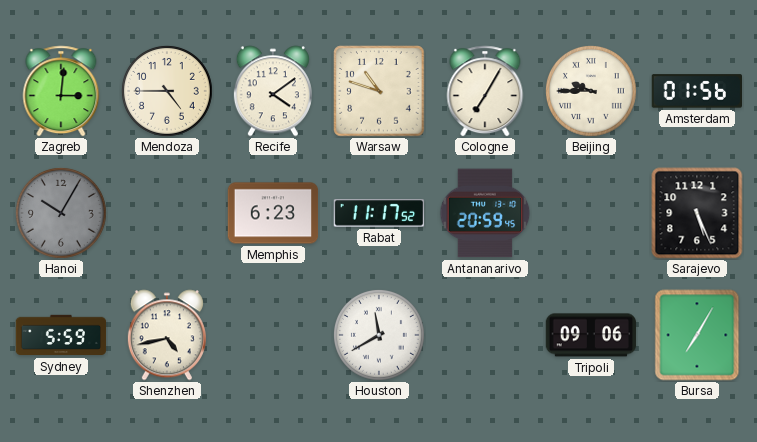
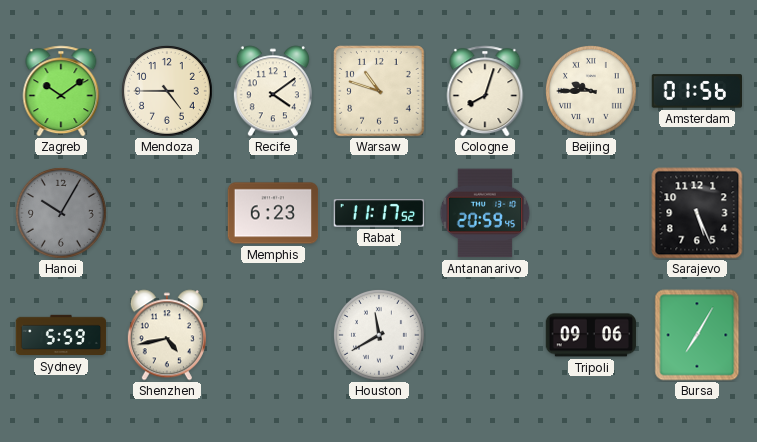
Zagreb: 3:01 -> 10:09 (61, 91)
Cologne: 7:05 -> 8:03 (485, 91)
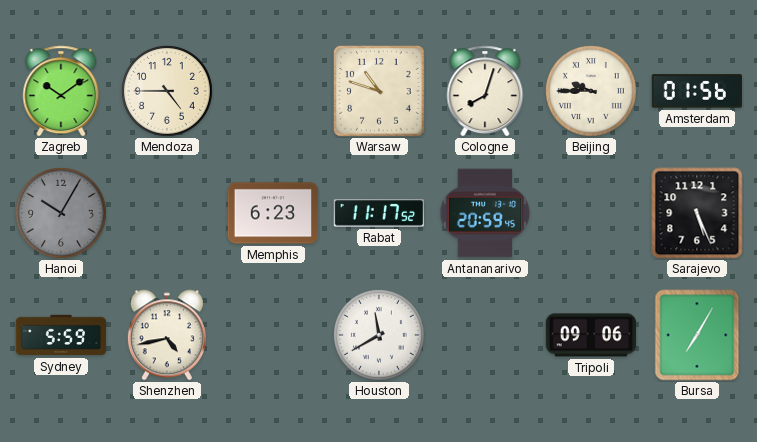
Recife: 4:09 -> none (273, 91)
